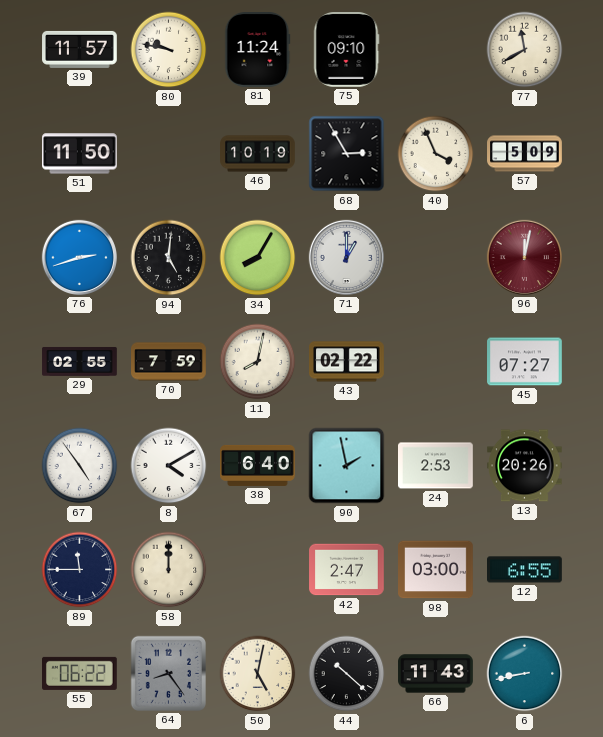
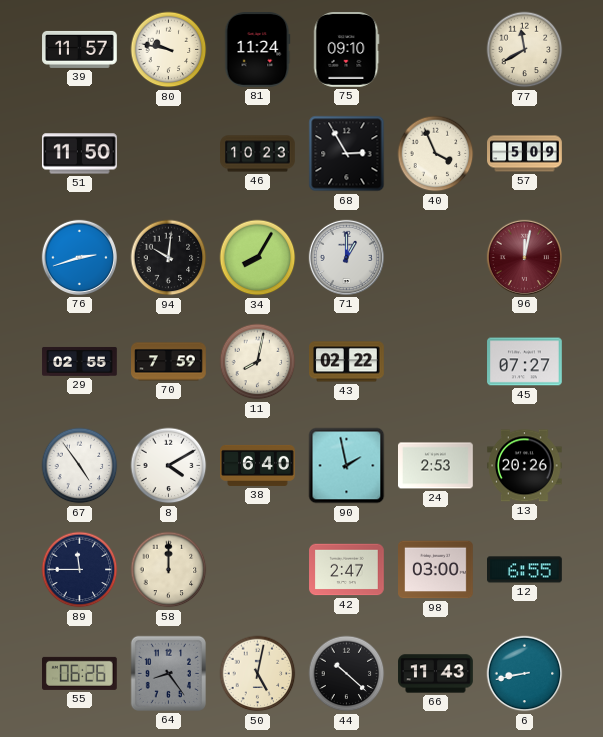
46: 10:19 -> 10:23 (258, 154)
94: 5:01 -> 10:01 (169, 258)
55: 06:22 -> 06:26 (80, 673)
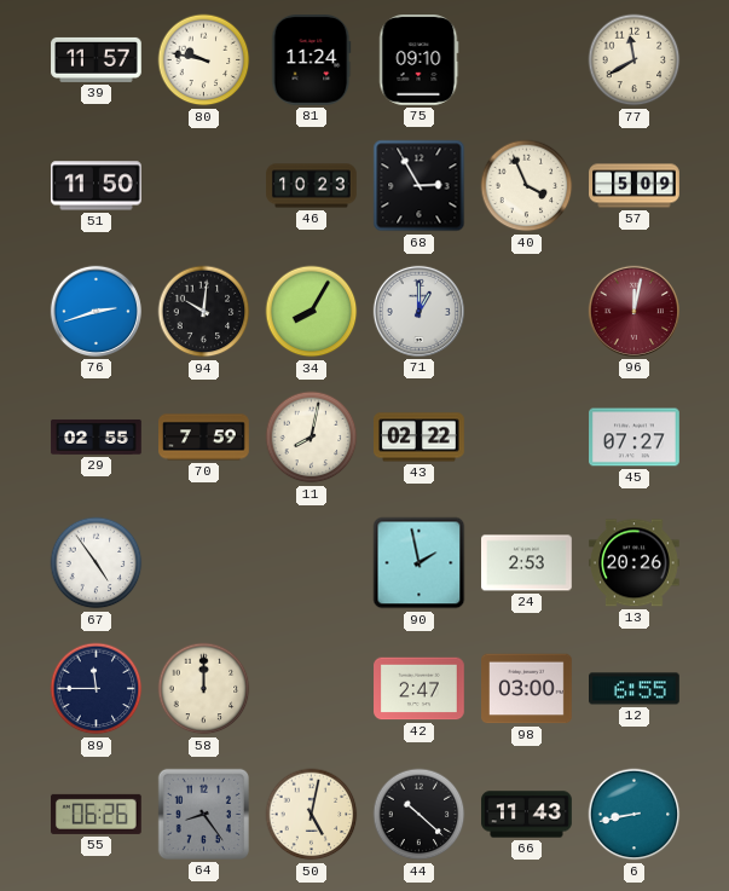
8: 4:10 -> none (169, 466)
38: 6:40 -> none (258, 465)
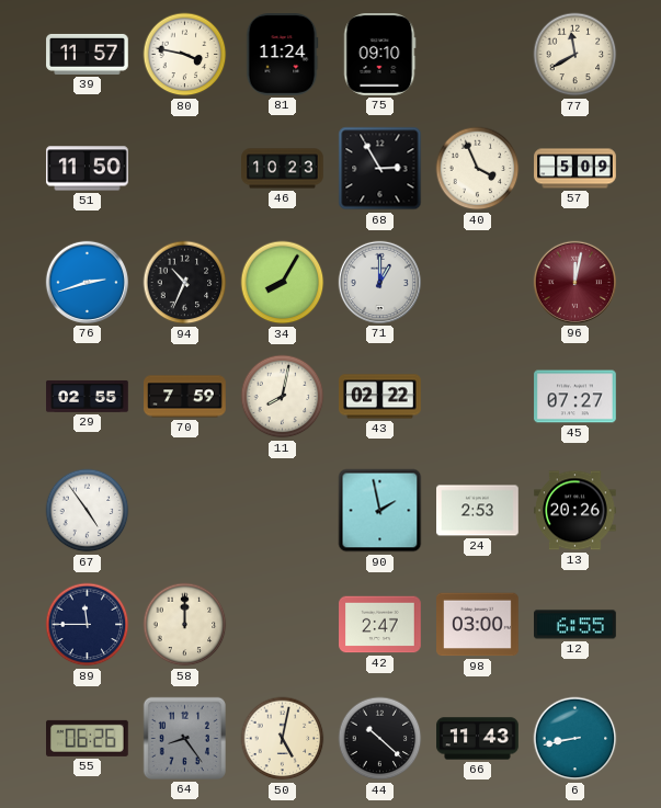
80: 9:47 -> 3:47 (185, 55)
94: 10:01 -> 10:34 (185, 283)
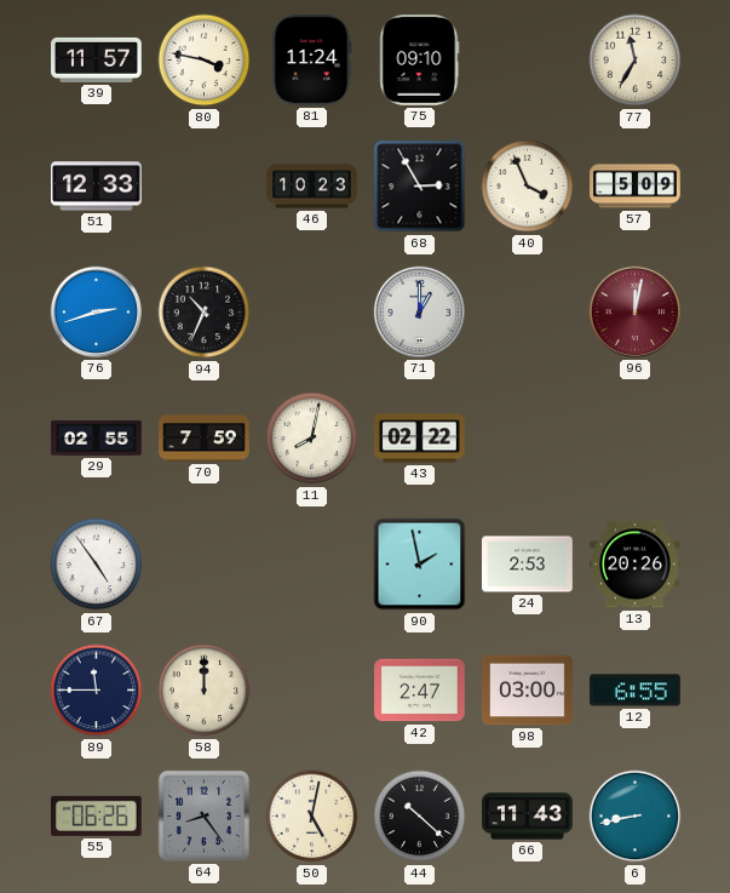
77: 11:40 -> 11:35 (636, 61)
51: 11:50 -> 12:33 (97, 187)
34: 8:05 -> none (283, 283)
45: 07:27 -> none (575, 397)
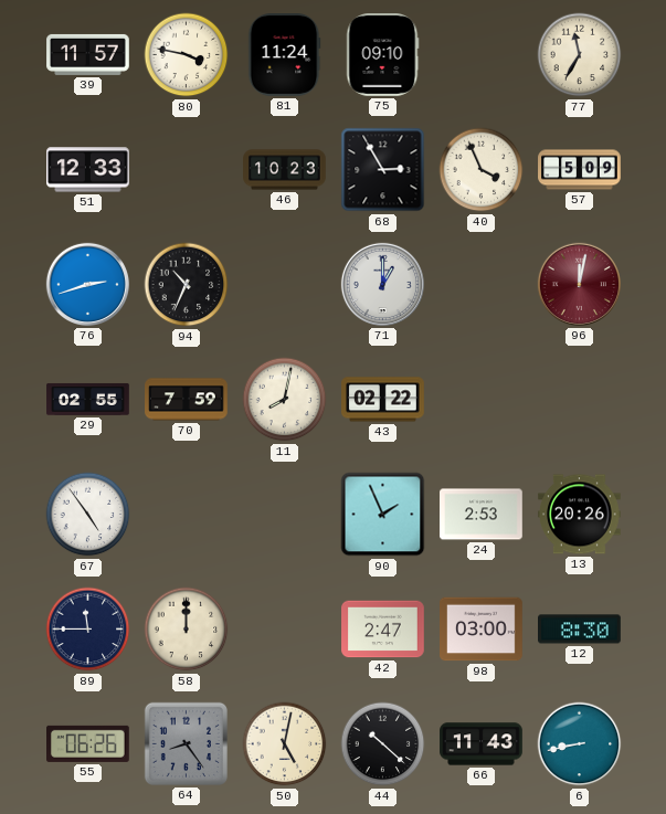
90: 1:58 -> 1:56 (383, 515)
12: 6:55 -> 8:30 (580, 630)
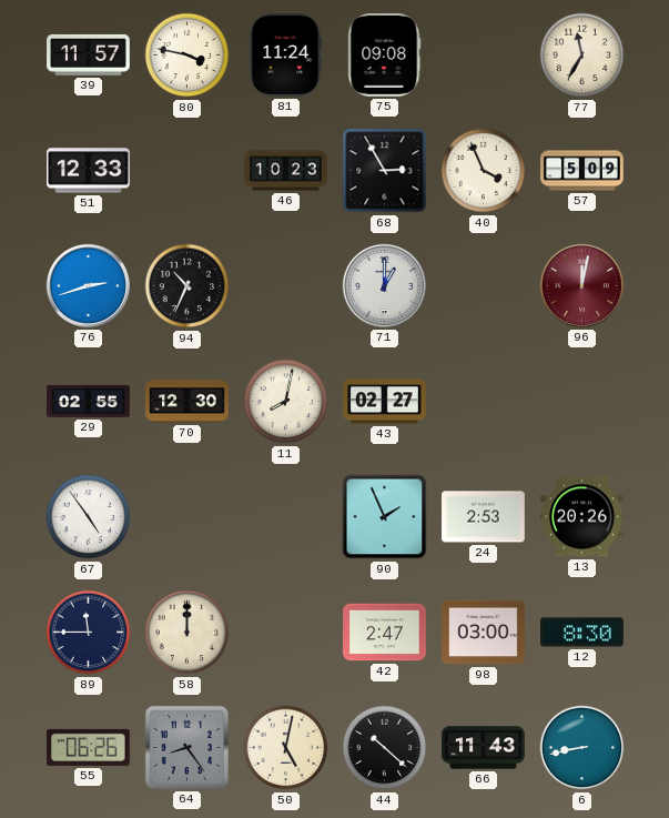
75: 09:10 -> 09:08 (385, 55)
70: 7:59 -> 12:30 (187, 402)
43: 02:22 -> 02:27 (385, 402)
